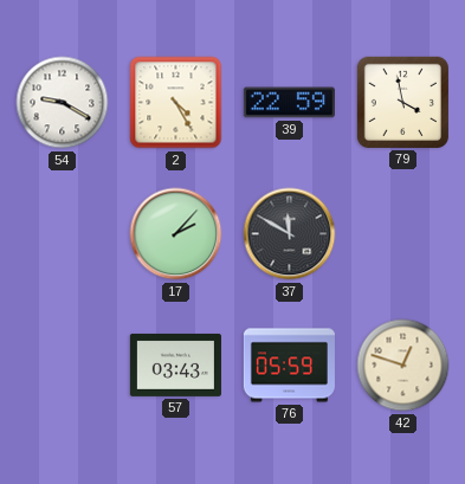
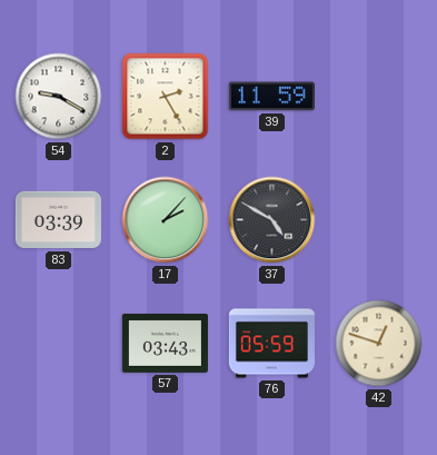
2: 4:25 -> 2:25 (166, 97)
39: 22:59 -> 11:59 (271, 97)
79: 3:58 -> none (402, 102)
83: none -> 03:39 (58, 220)
37: 11:50 -> 4:50 (272, 220)
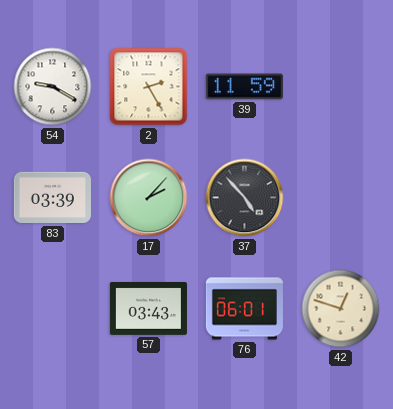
37: 4:50 -> 4:53 (245, 198)
76: 05:59 -> 06:01 (244, 309)
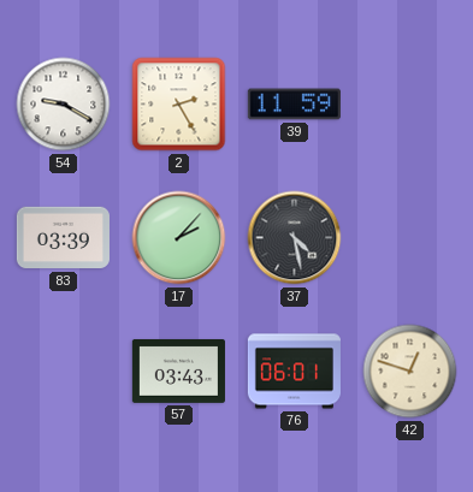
37: 4:53 -> 4:28 (295, 238)
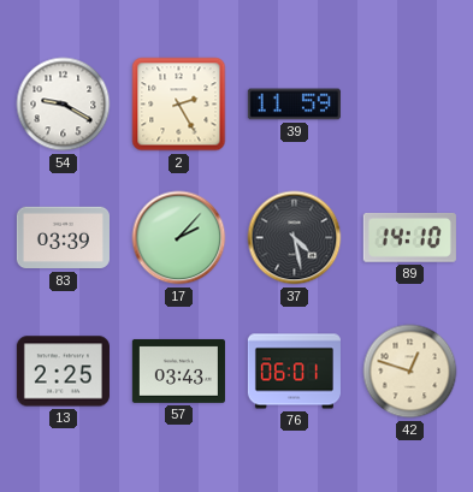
89: none -> 14:10 (409, 237)
13: none -> 2:25 (63, 372)
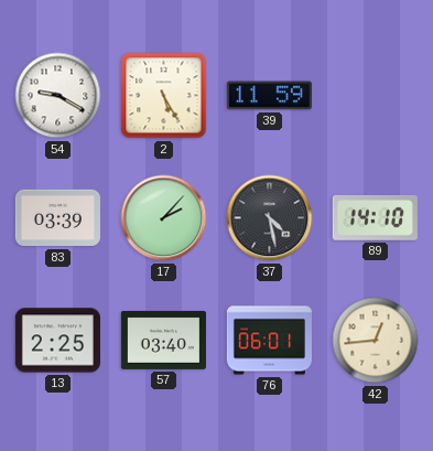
2: 2:25 -> 5:25 (164, 96)
57: 03:43 -> 03:40 (163, 340)
42: 12:48 -> 12:44 (376, 341)
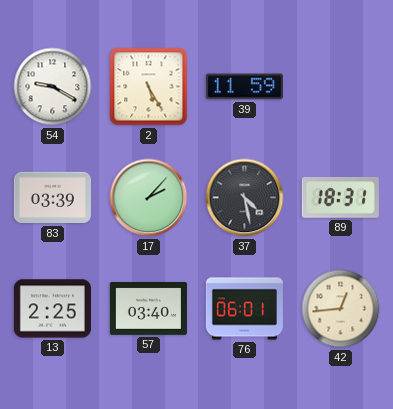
89: 14:10 -> 18:31 (340, 197)
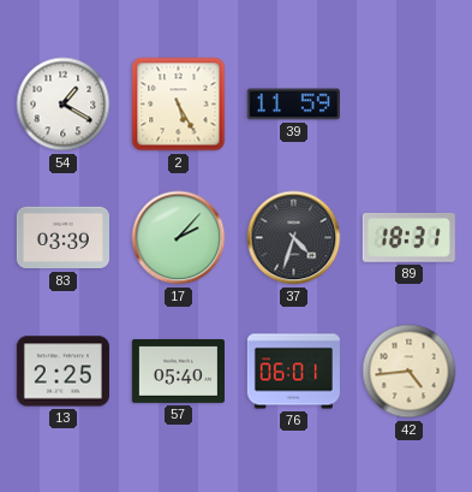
54: 9:20 -> 1:20 (64, 105)
37: 4:28 -> 4:33 (294, 238)
57: 03:40 -> 05:40 (178, 371)
42: 12:44 -> 4:44 (410, 372)
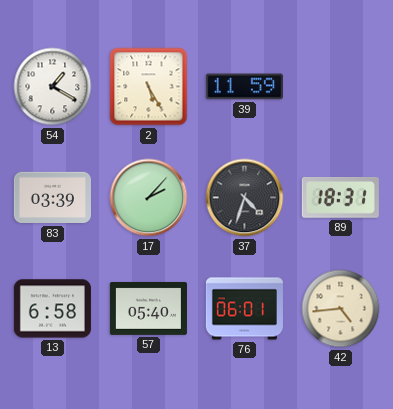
13: 2:25 -> 6:58 (52, 309)
